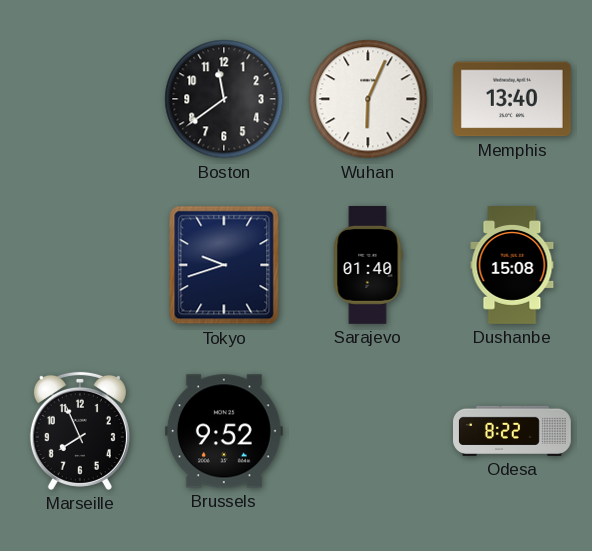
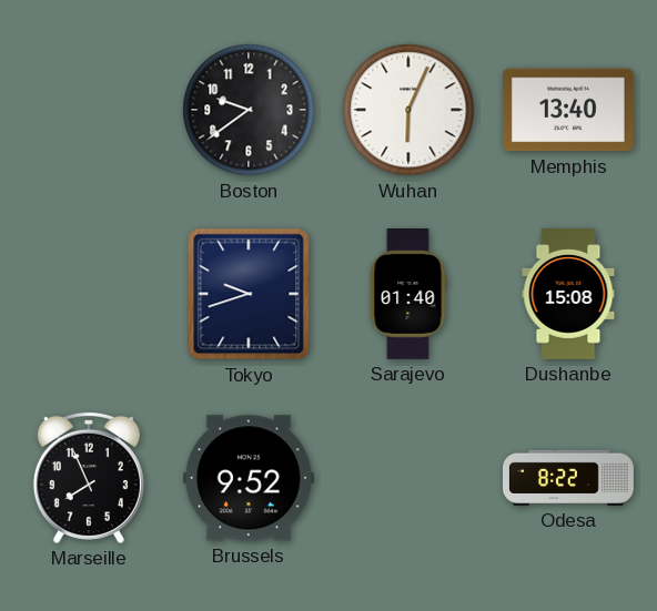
Boston: 11:39 -> 9:39 (249, 110)
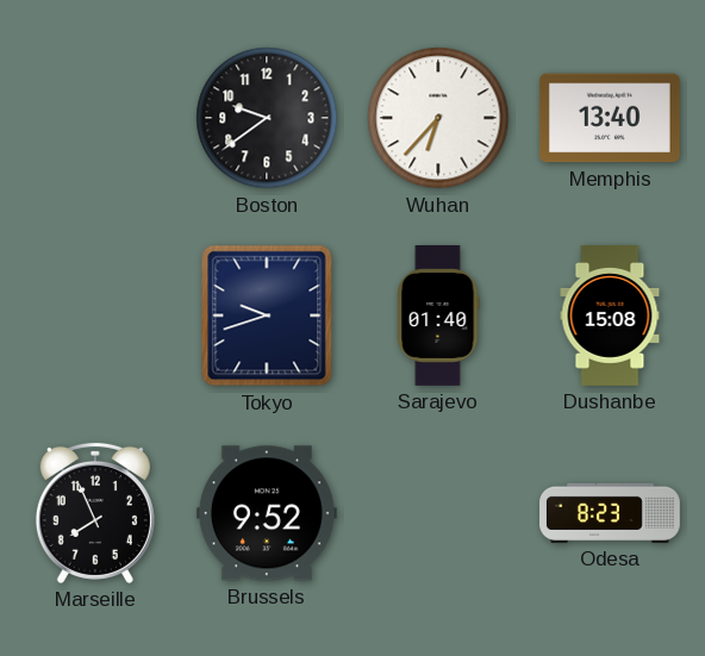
Wuhan: 6:04 -> 6:37 (438, 118)
Odesa: 8:22 -> 8:23 (611, 513)
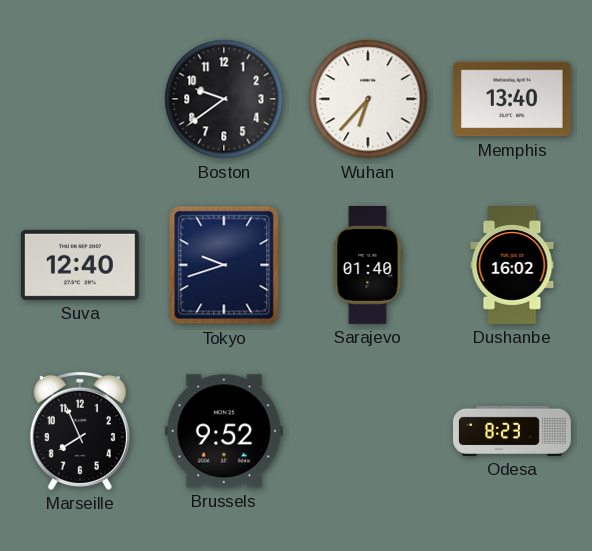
Suva: none -> 12:40 (80, 265)
Dushanbe: 15:08 -> 16:02 (512, 266)
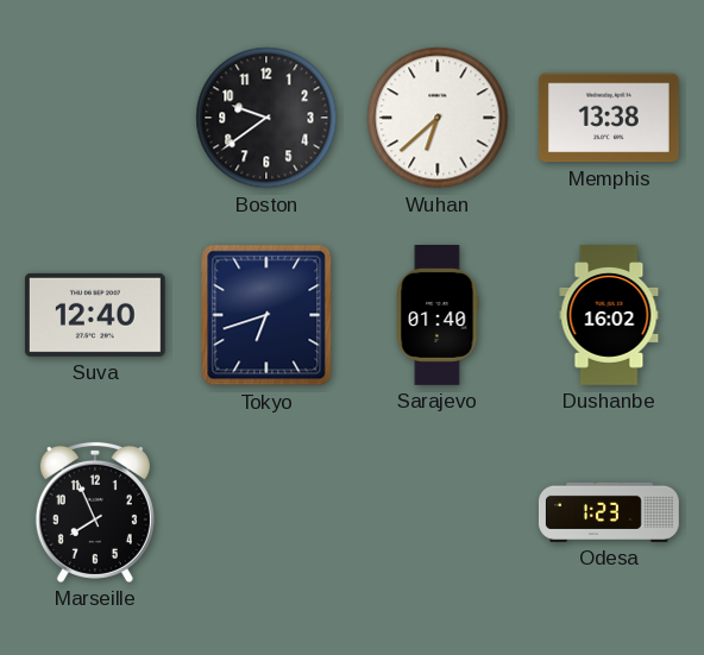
Wuhan: 6:37 -> 6:38 (438, 118)
Memphis: 13:40 -> 13:38 (609, 118)
Tokyo: 9:42 -> 6:42 (266, 315)
Brussels: 9:52 -> none (224, 431)
Odesa: 8:23 -> 1:23 (610, 512)
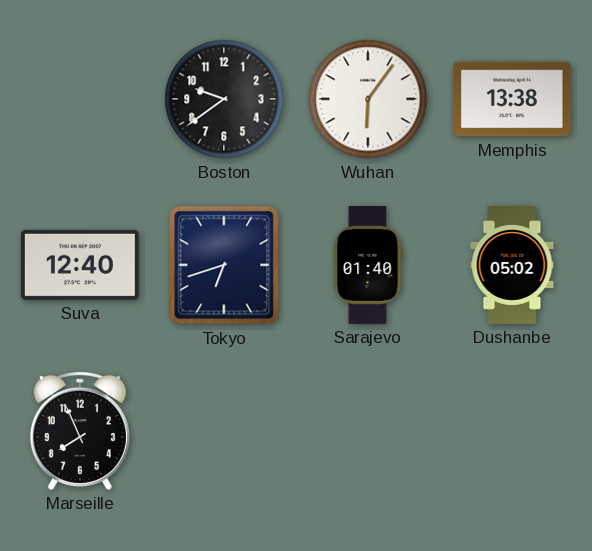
Wuhan: 6:38 -> 6:06 (368, 99)
Dushanbe: 16:02 -> 05:02 (512, 266)
Odesa: 1:23 -> none (610, 512)
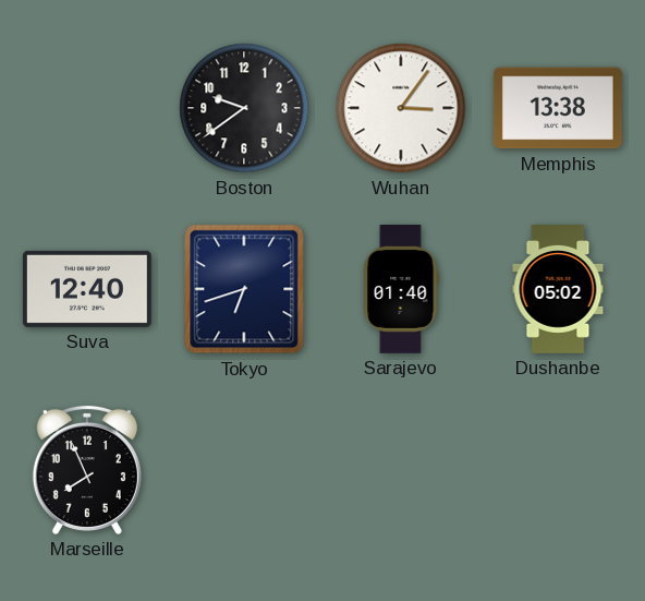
Wuhan: 6:06 -> 3:06 (401, 108)
